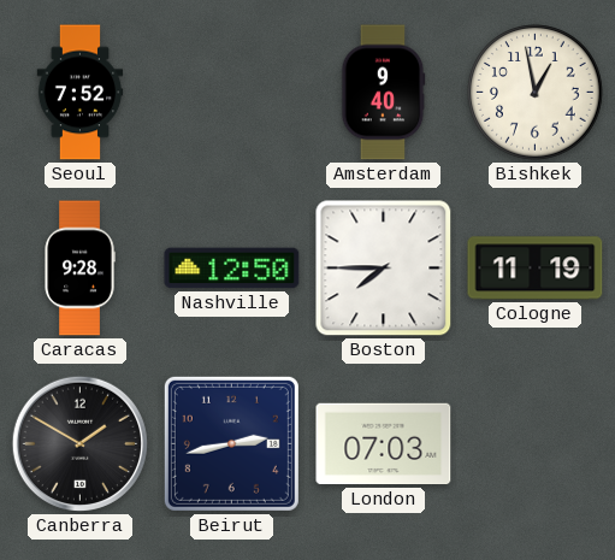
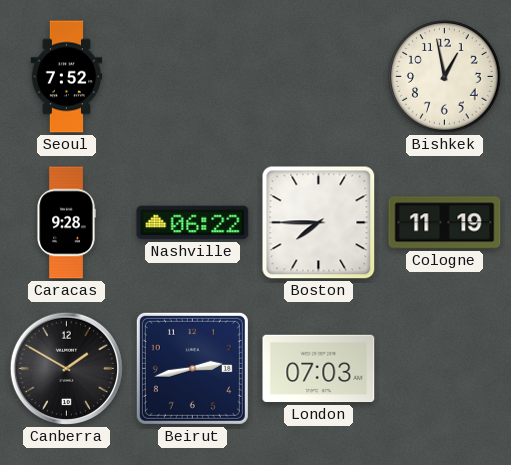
Amsterdam: 9:40 -> none (384, 93)
Nashville: 12:50 -> 06:22 (193, 223)
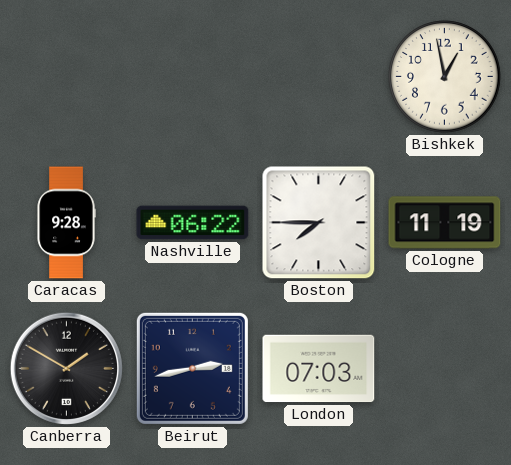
Seoul: 7:52 -> none (67, 77)
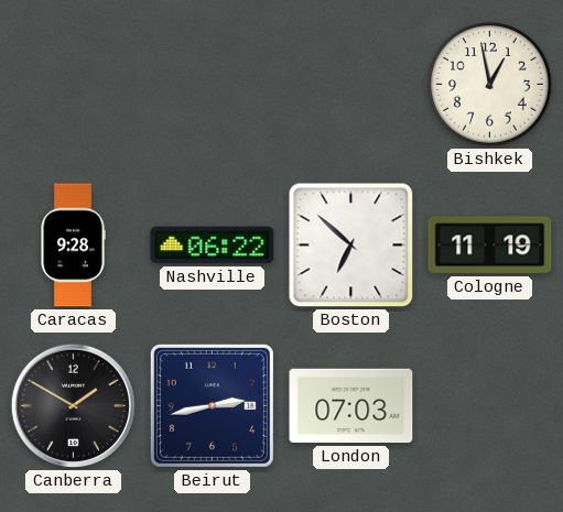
Boston: 7:45 -> 6:52 (351, 246)
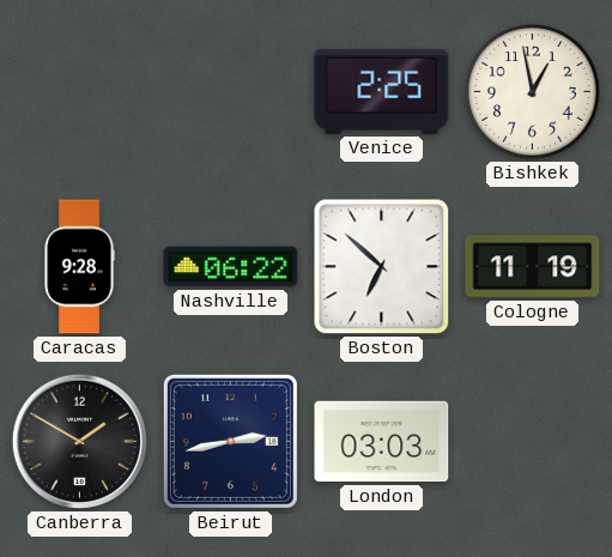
Venice: none -> 2:25 (382, 91)
London: 07:03 -> 03:03 (382, 442)
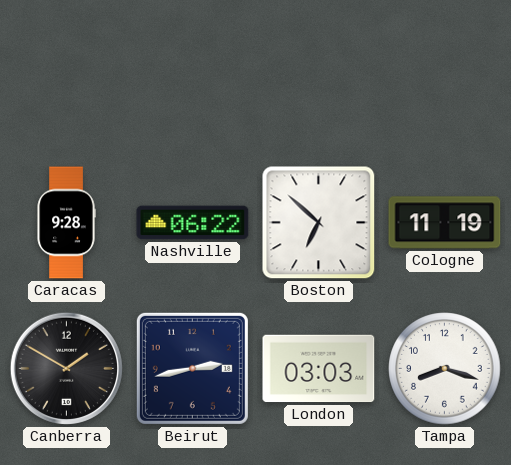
Venice: 2:25 -> none (382, 91)
Bishkek: 12:58 -> none (533, 92)
Tampa: none -> 8:18 (445, 369)
